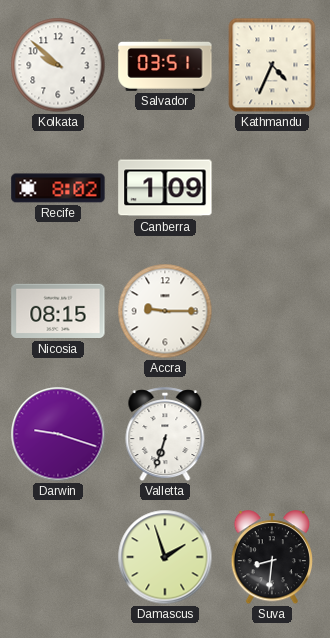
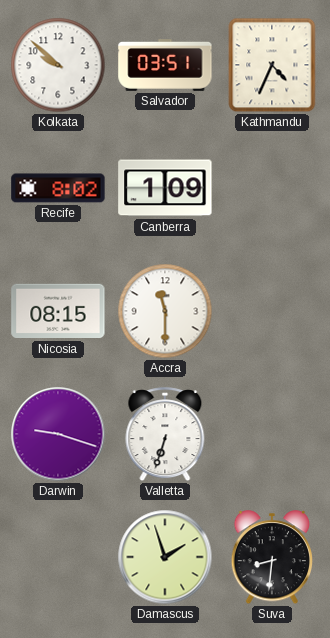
Accra: 9:15 -> 11:30 (165, 311)
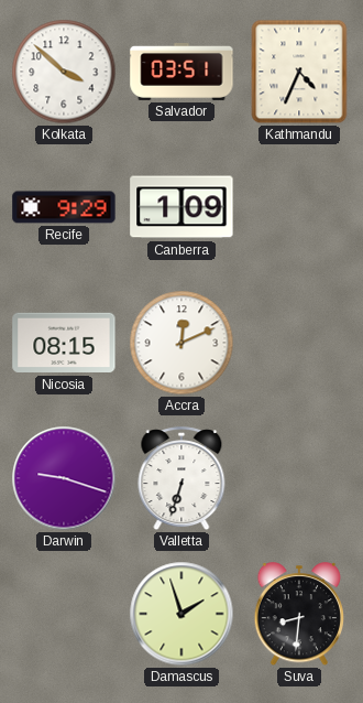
Kolkata: 9:52 -> 3:52 (64, 72)
Recife: 8:02 -> 9:29 (64, 207)
Accra: 11:30 -> 12:11 (182, 343)
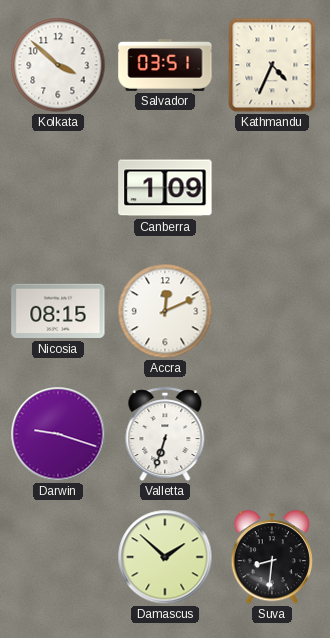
Recife: 9:29 -> none (64, 207)
Damascus: 1:57 -> 1:52 (165, 557)
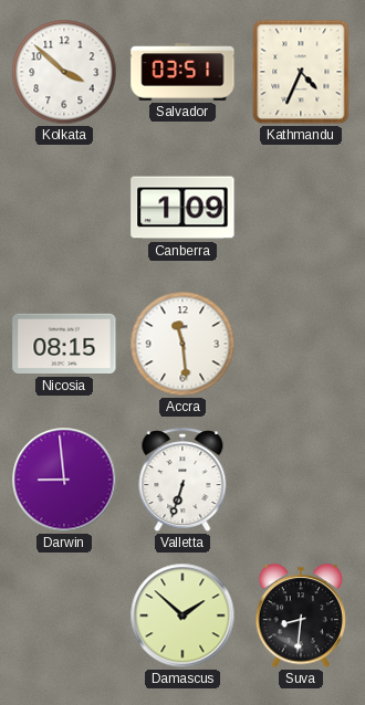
Accra: 12:11 -> 11:29 (182, 344)
Darwin: 9:18 -> 8:59 (64, 480)
